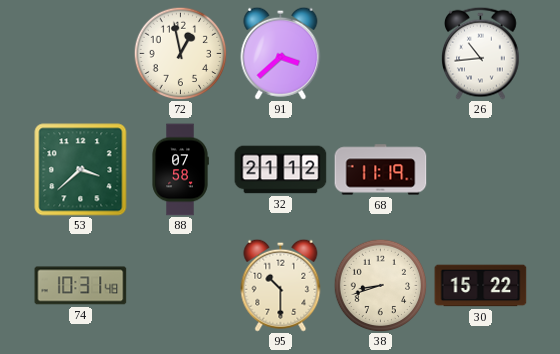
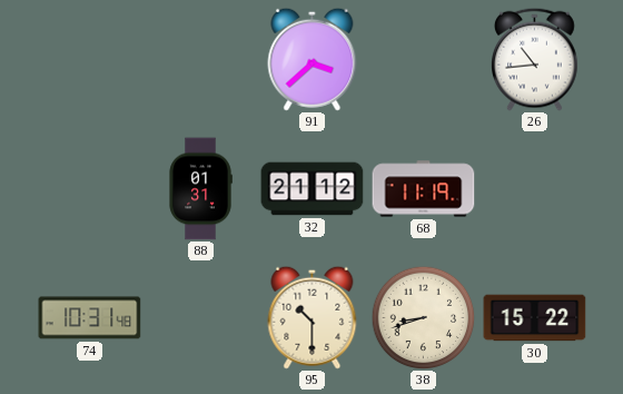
72: 12:58 -> none (180, 53)
53: 3:38 -> none (81, 170)
88: 07:58 -> 01:31 (200, 189)
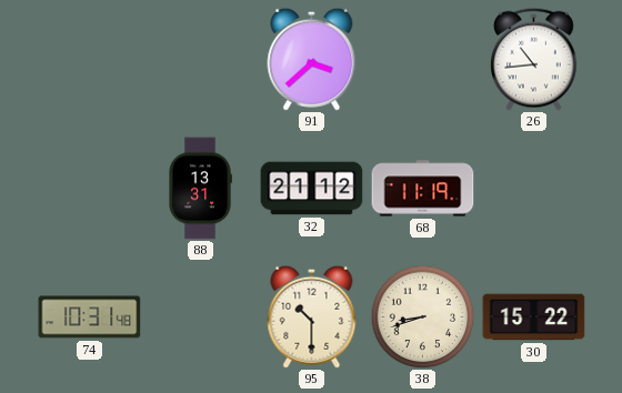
88: 01:31 -> 13:31 (200, 189)
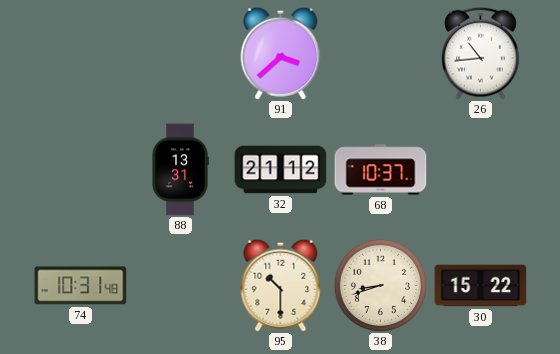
68: 11:19 -> 10:37 (381, 170)
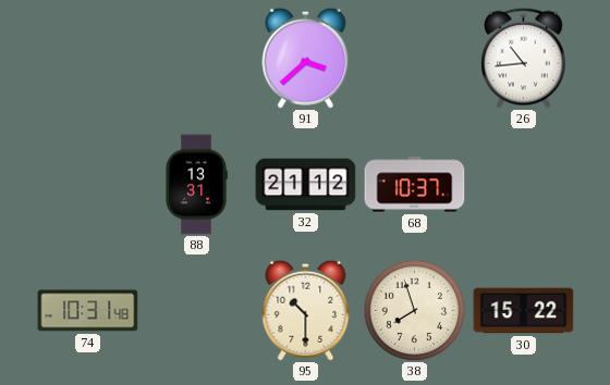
38: 8:42 -> 7:57 (414, 310)
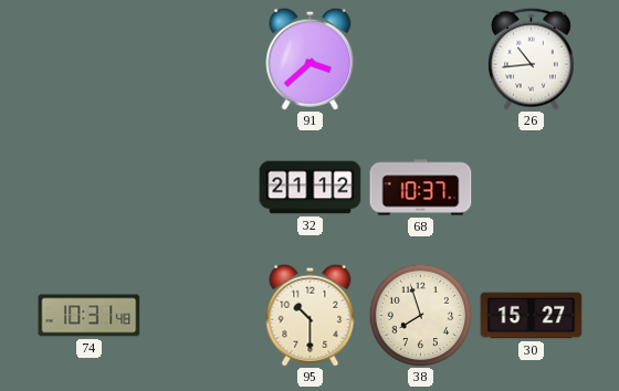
88: 13:31 -> none (196, 185)
30: 15:22 -> 15:27 (532, 316)
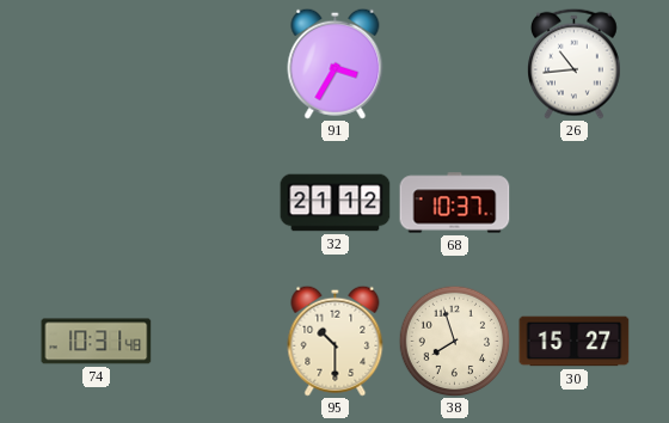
91: 3:38 -> 3:35 (336, 63)
